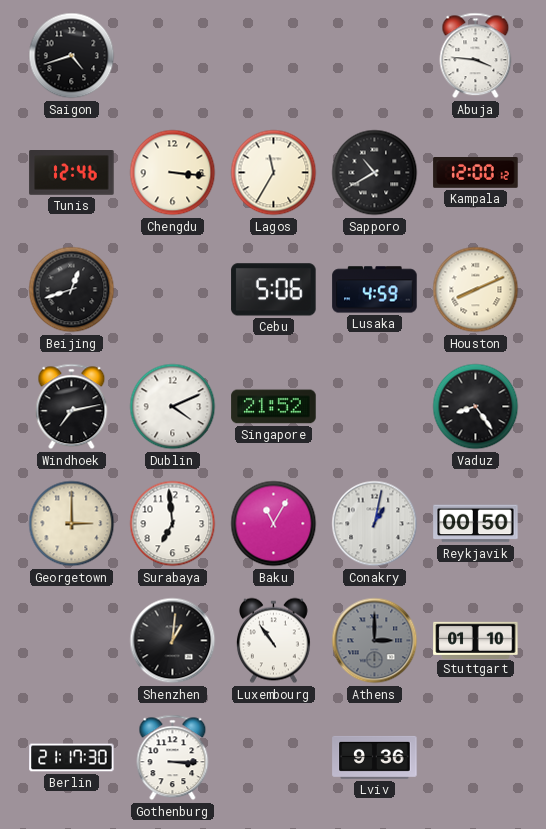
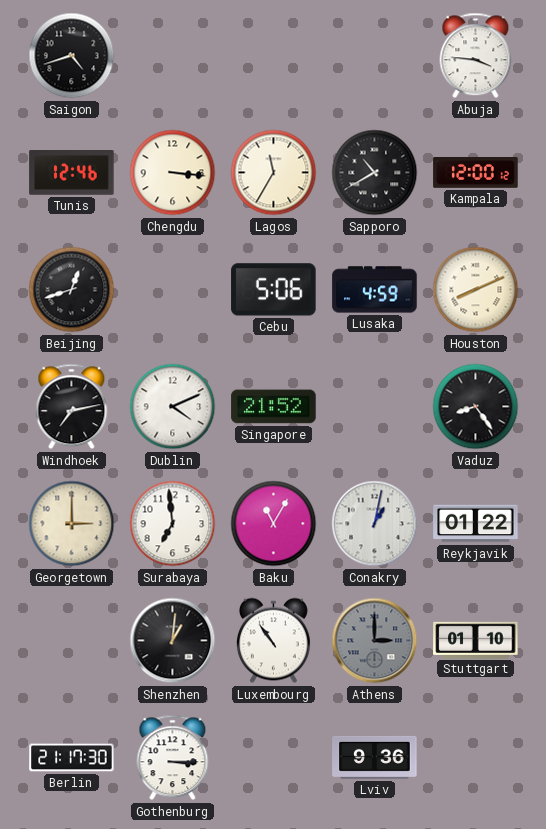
Reykjavik: 00:50 -> 01:22 (476, 524)
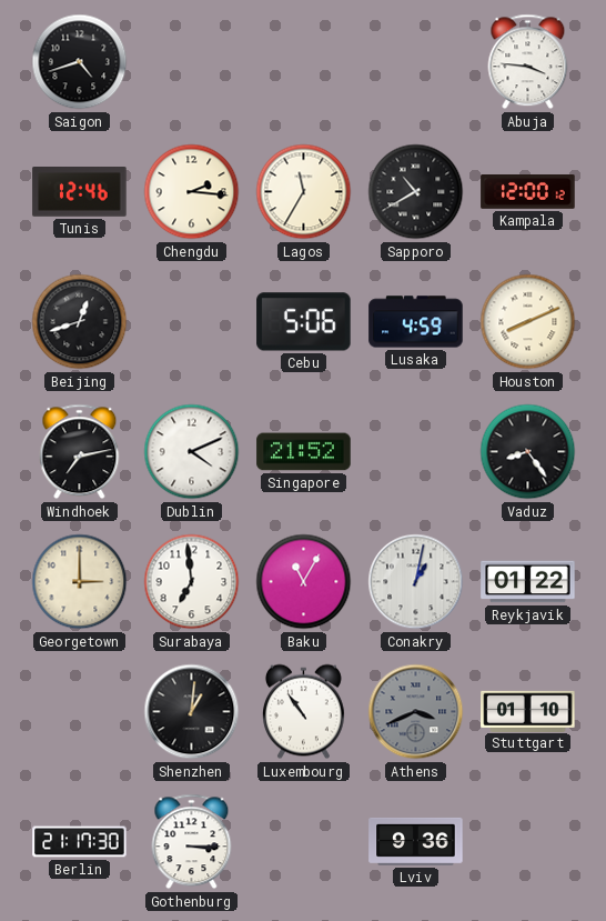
Chengdu: 3:16 -> 2:16 (192, 192)
Athens: 3:00 -> 3:41 (416, 712)
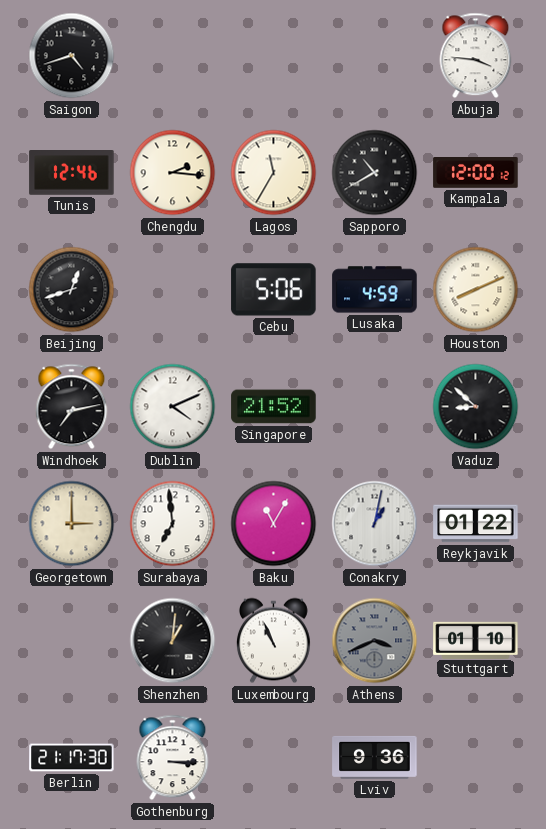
Vaduz: 8:24 -> 8:52 (476, 407)
Luxembourg: 10:54 -> 10:56 (273, 641)
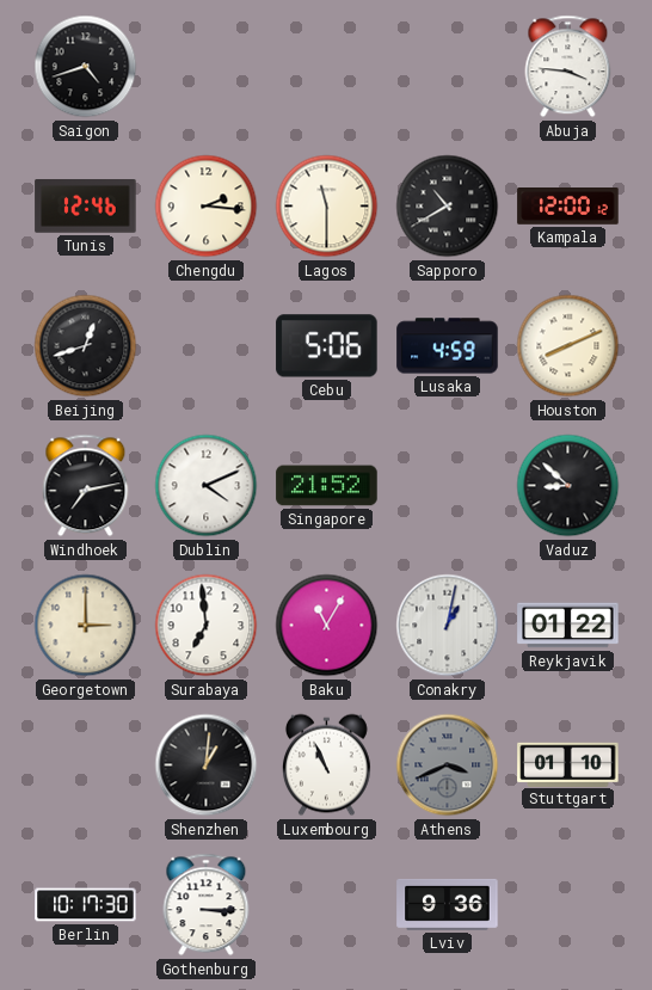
Lagos: 11:35 -> 11:30 (327, 207)
Berlin: 21:17 -> 10:17 (86, 905)
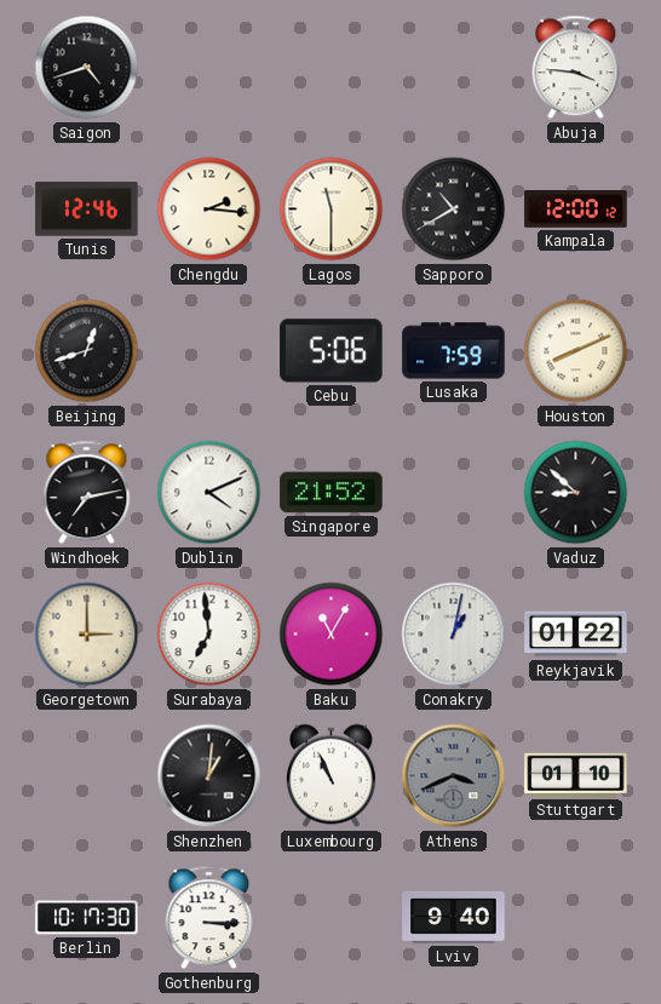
Lusaka: 4:59 -> 7:59 (454, 351)
Lviv: 9:36 -> 9:40 (454, 917)
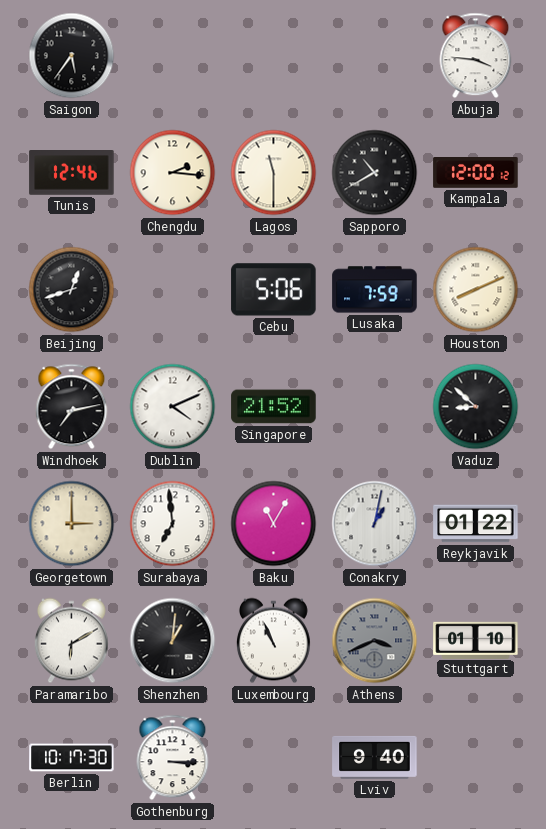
Saigon: 4:42 -> 5:36 (72, 56)
Paramaribo: none -> 6:10 (71, 641)
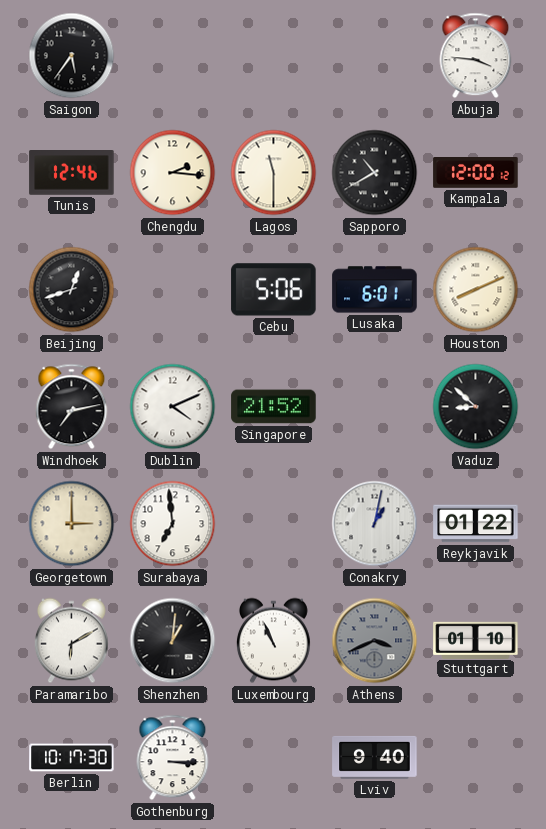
Lusaka: 7:59 -> 6:01 (375, 290)
Baku: 11:05 -> none (274, 524)
